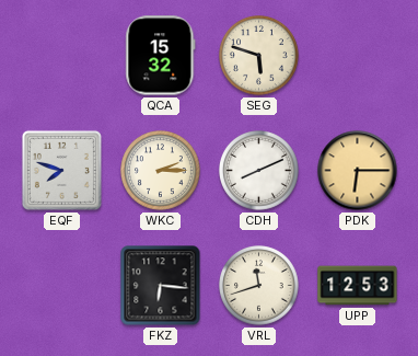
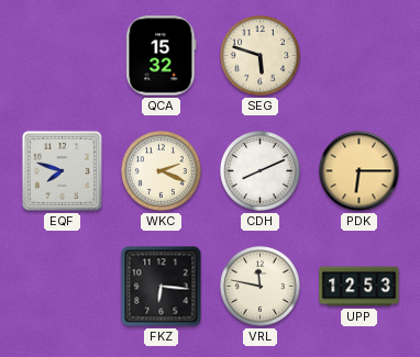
WKC: 2:15 -> 2:19 (162, 171)
VRL: 11:42 -> 11:47 (261, 287)
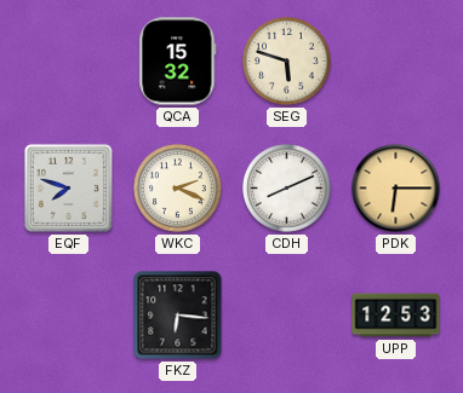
VRL: 11:47 -> none (261, 287)
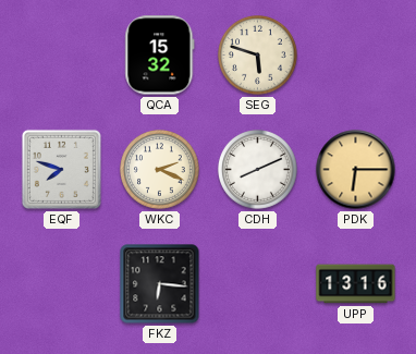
UPP: 12:53 -> 13:16 (356, 284)
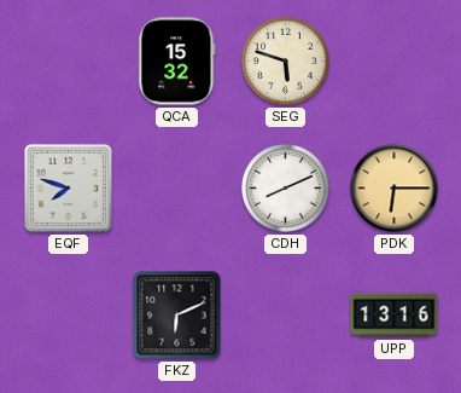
WKC: 2:19 -> none (160, 170)
FKZ: 6:16 -> 6:11 (177, 316)
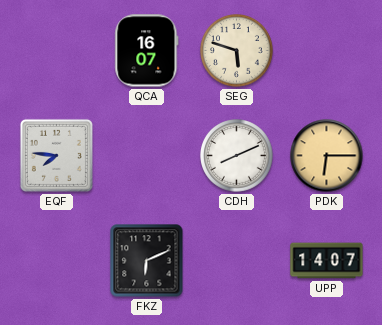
QCA: 15:32 -> 16:07 (147, 51)
EQF: 7:48 -> 7:46 (56, 155)
UPP: 13:16 -> 14:07 (327, 261)
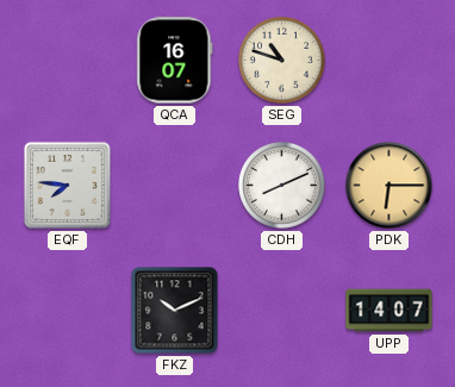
SEG: 5:48 -> 10:48 (282, 61)
FKZ: 6:11 -> 10:11 (175, 311)
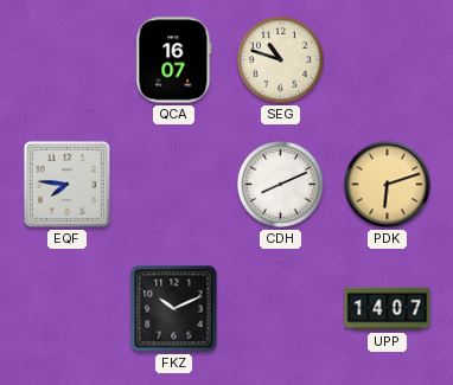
PDK: 6:15 -> 6:12 (388, 185)
